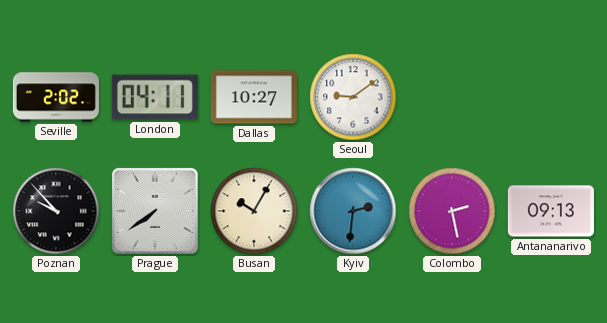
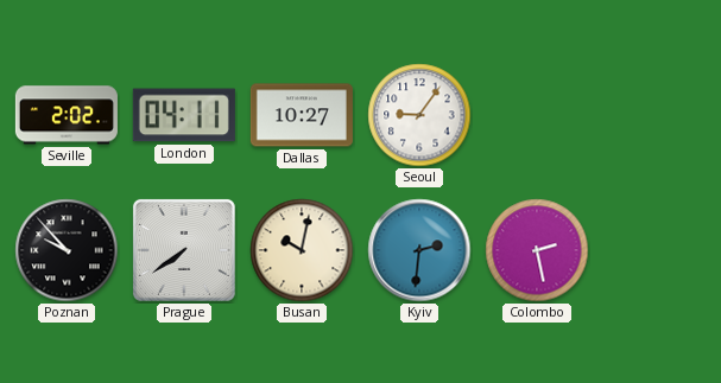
Seoul: 9:09 -> 9:06 (419, 115)
Busan: 10:05 -> 10:02 (302, 250)
Antananarivo: 09:13 -> none (551, 211)
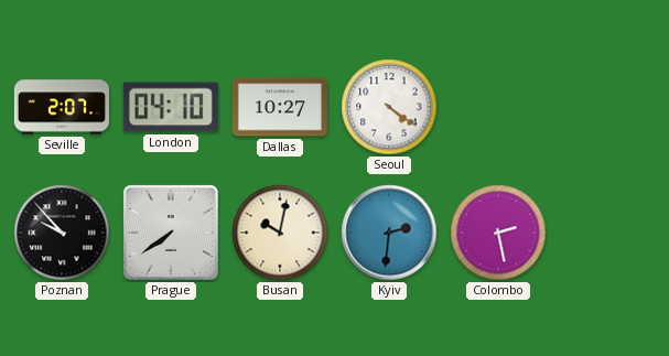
Seville: 2:02 -> 2:07 (62, 107)
London: 04:11 -> 04:10 (171, 107)
Seoul: 9:06 -> 4:21 (389, 107)
